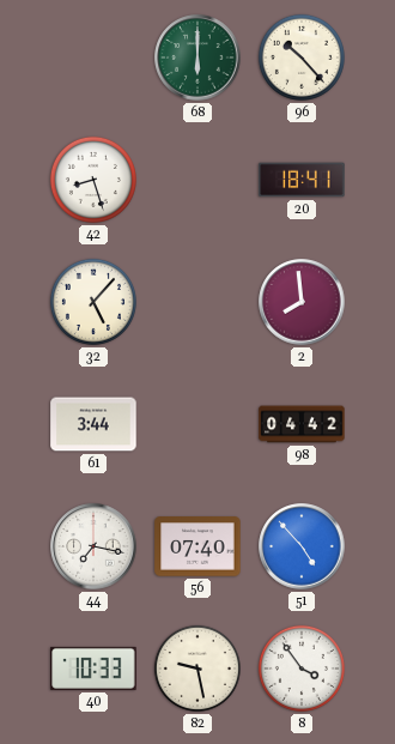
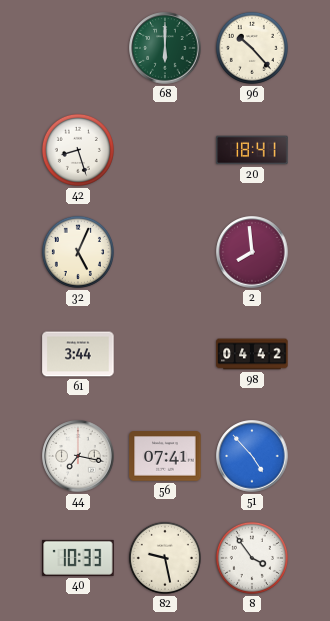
32: 5:07 -> 5:04 (78, 252)
56: 07:40 -> 07:41 (165, 456)
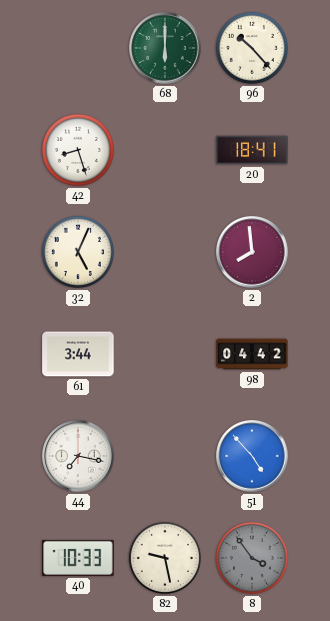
56: 07:41 -> none (165, 456)
8 dial: white -> grey (252, 558)
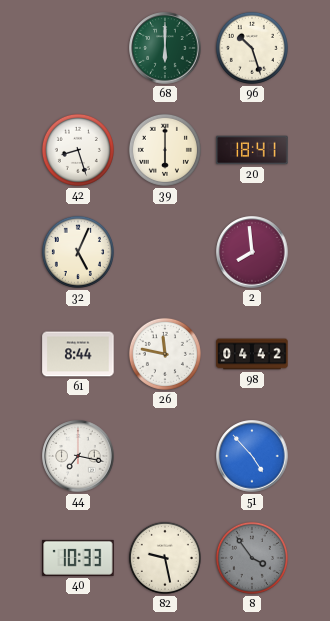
96: 10:23 -> 10:27 (252, 48)
39: none -> 6:00 (165, 150)
61: 3:44 -> 8:44 (78, 354)
26: none -> 11:47 (165, 354)
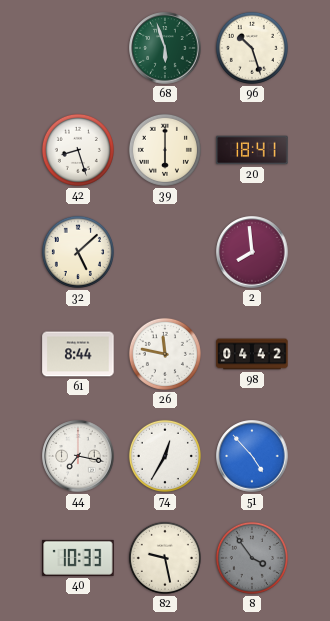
68: 6:00 -> 5:57 (165, 48)
32: 5:04 -> 5:08 (78, 252)
74: none -> 12:35 (165, 456)
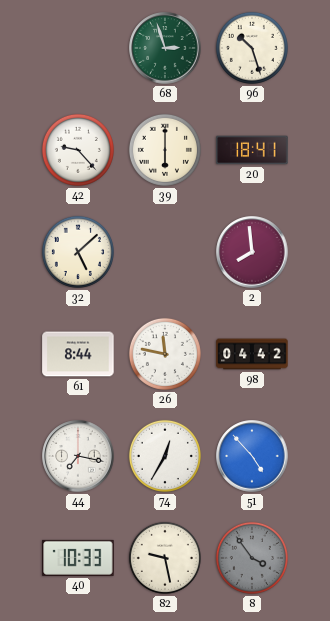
68: 5:57 -> 2:57 (165, 48)
42: 8:27 -> 9:23 (78, 150)
